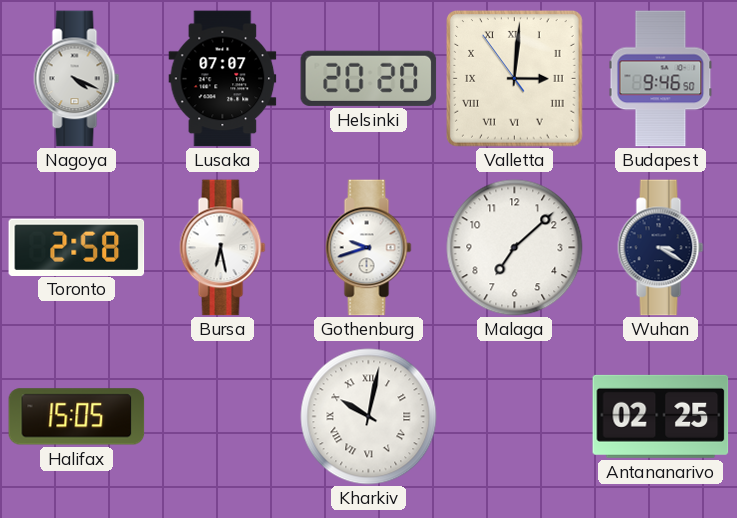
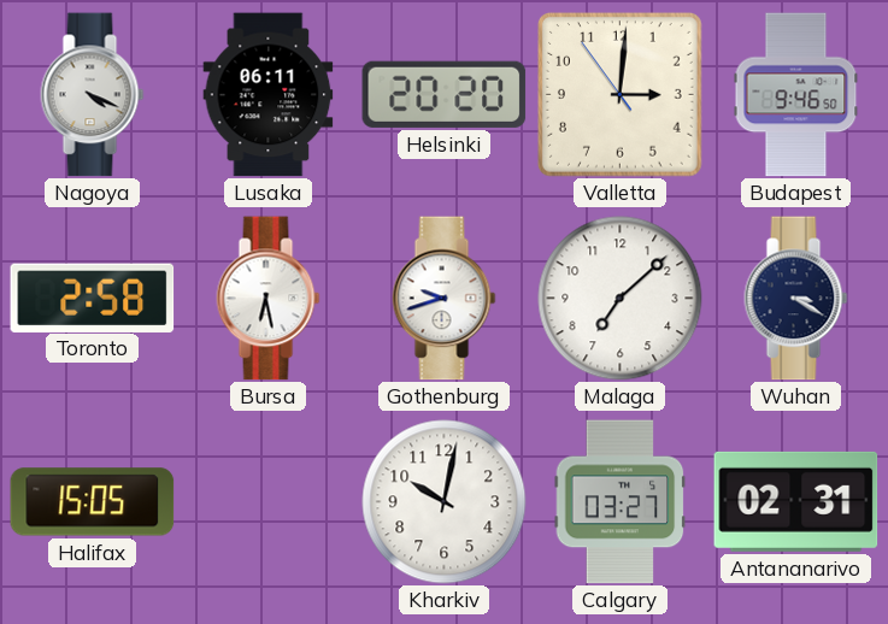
Lusaka: 07:07 -> 06:11 (269, 95)
Valletta numerals: Roman -> Arabic (619, 94)
Kharkiv numerals: Roman -> Arabic (445, 502)
Calgary: none -> 03:27 (621, 502)
Antananarivo: 02:25 -> 02:31 (796, 501)
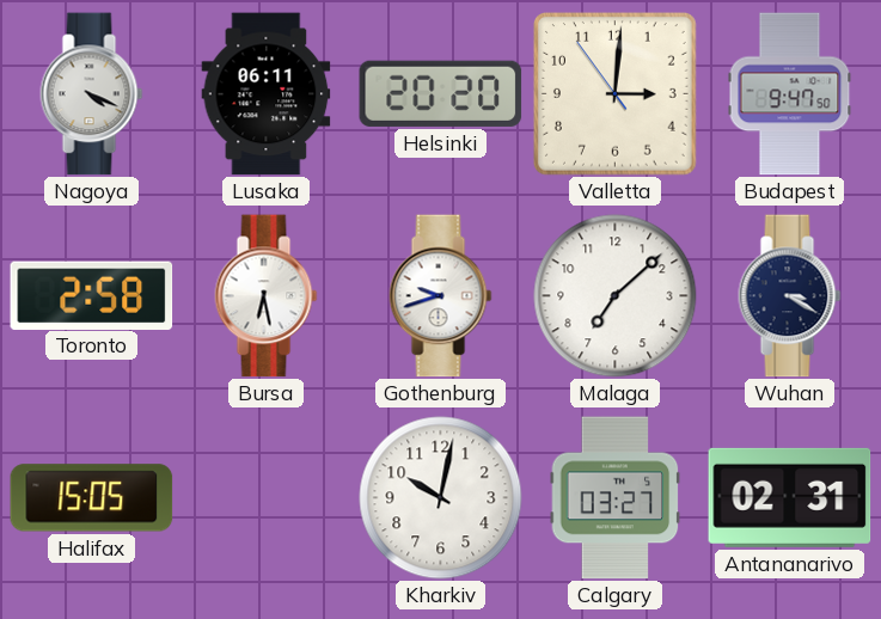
Budapest: 9:46 -> 9:47 (790, 94)
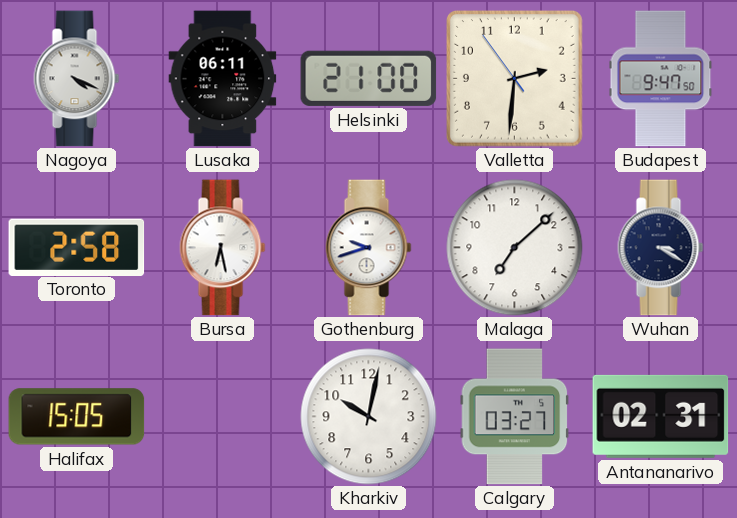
Helsinki: 20:20 -> 21:00 (369, 78)
Valletta: 3:00 -> 2:30 (514, 78)
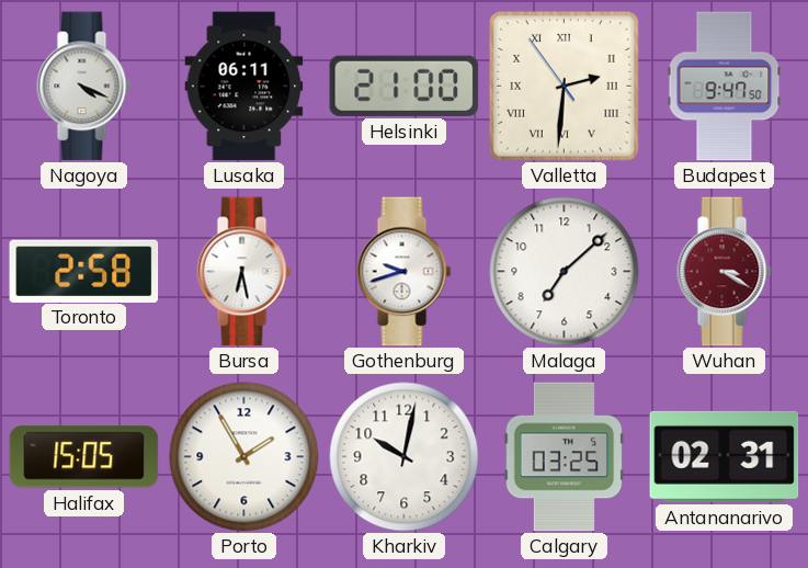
Valletta numerals: Arabic -> Roman (564, 86)
Wuhan dial: navy -> burgundy (725, 272)
Porto: none -> 1:55 (244, 457)
Calgary: 03:27 -> 03:25 (565, 457)
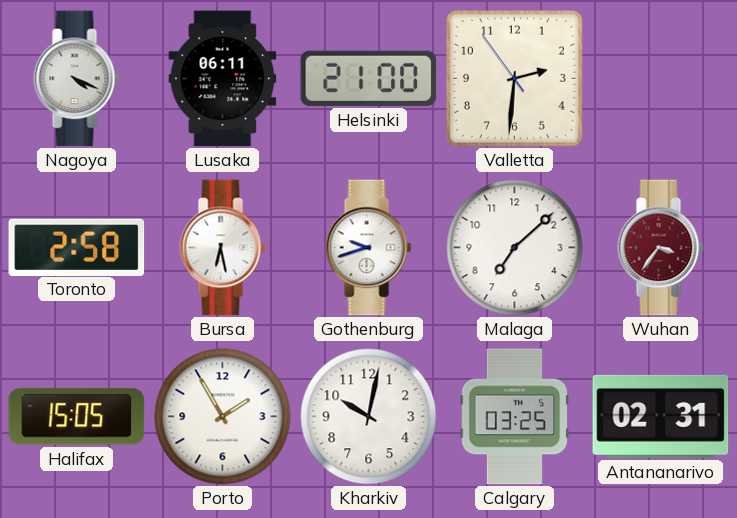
Valletta numerals: Roman -> Arabic (514, 78)
Budapest: 9:47 -> none (725, 87)
Wuhan: 3:20 -> 3:36 (661, 248)
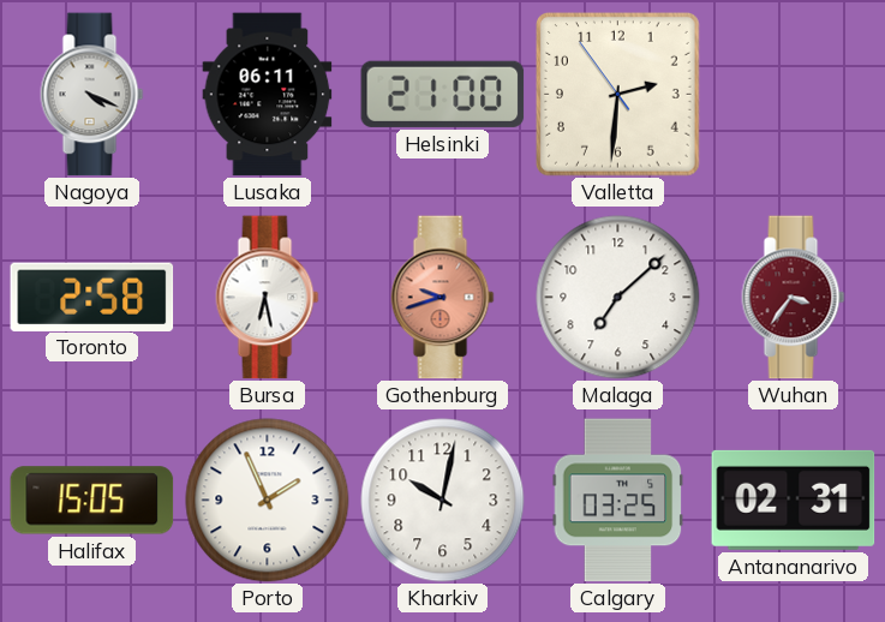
Gothenburg dial: white -> salmon (443, 298)
Porto: 1:55 -> 1:56 (268, 501)
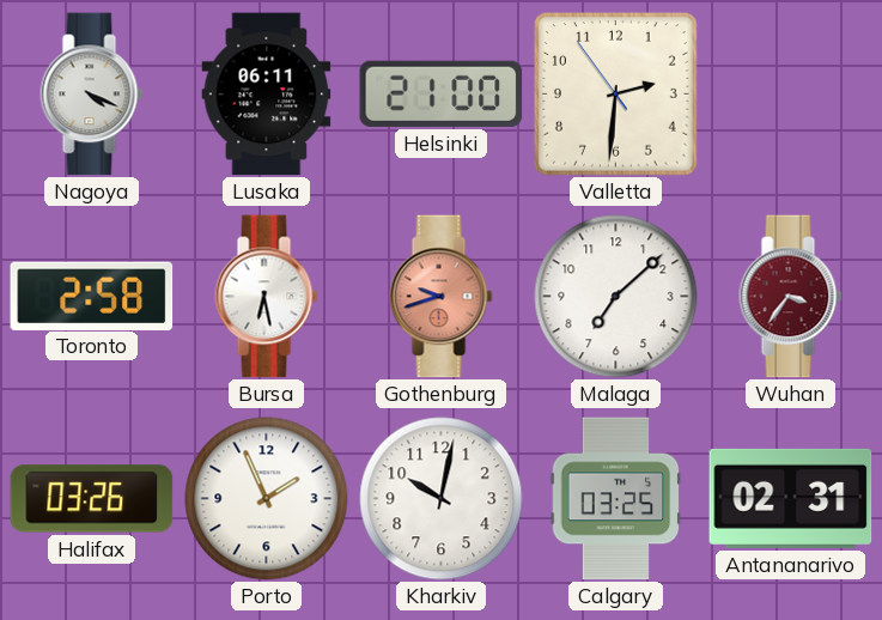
Halifax: 15:05 -> 03:26 (92, 499)
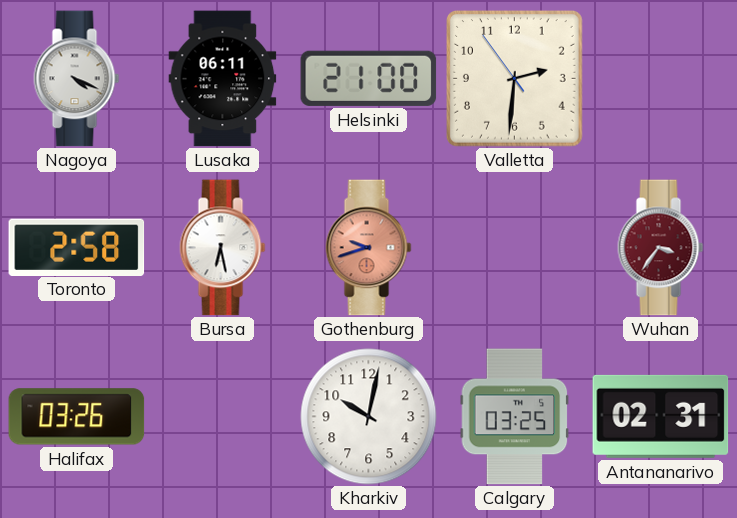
Malaga: 7:08 -> none (616, 297)
Porto: 1:56 -> none (267, 499)
